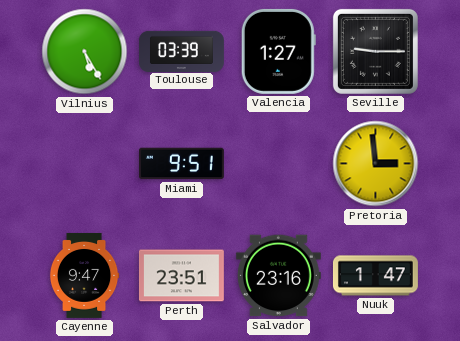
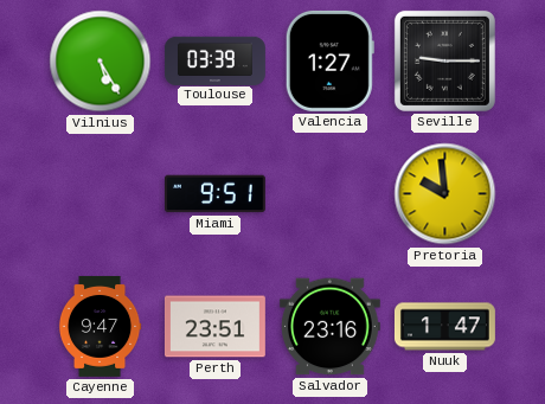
Pretoria: 2:59 -> 9:59 (445, 194)
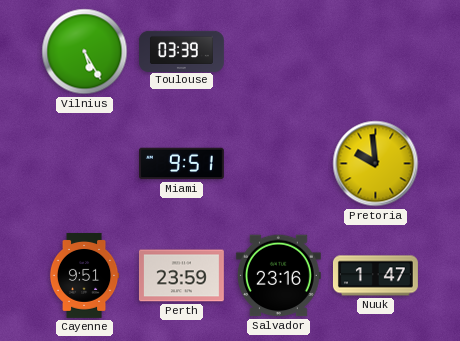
Valencia: 1:27 -> none (329, 60)
Seville: 9:15 -> none (444, 60)
Cayenne: 9:47 -> 9:51 (84, 275)
Perth: 23:51 -> 23:59 (181, 276)
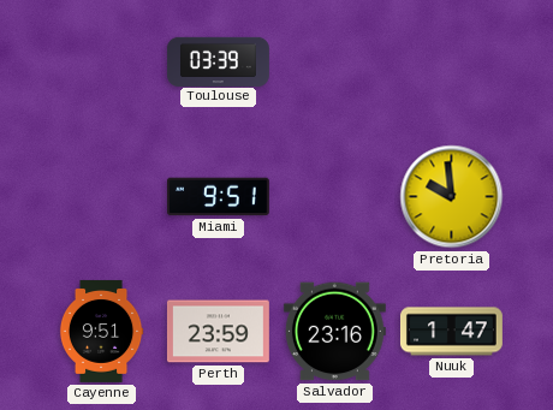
Vilnius: 5:25 -> none (85, 52)
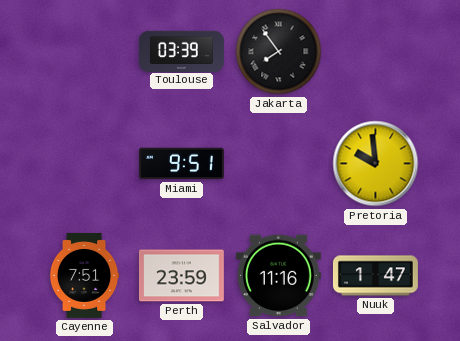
Jakarta: none -> 7:54 (279, 52)
Cayenne: 9:51 -> 7:51 (84, 275)
Salvador: 23:16 -> 11:16 (278, 276)
